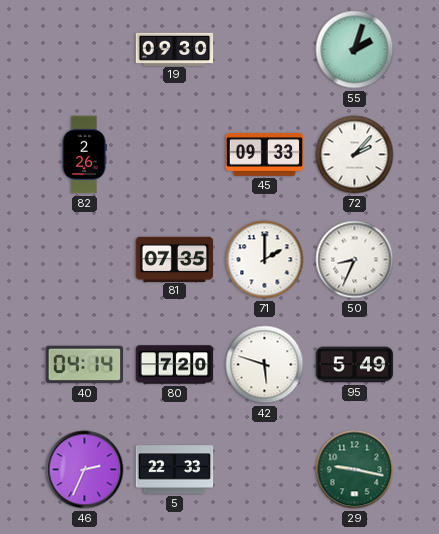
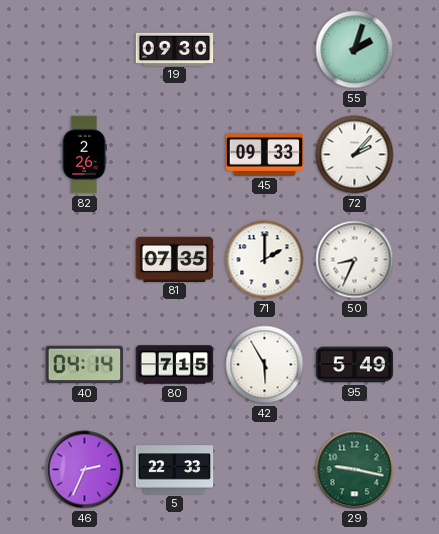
80: 7:20 -> 7:15 (175, 365)
42: 5:48 -> 5:55 (265, 365)
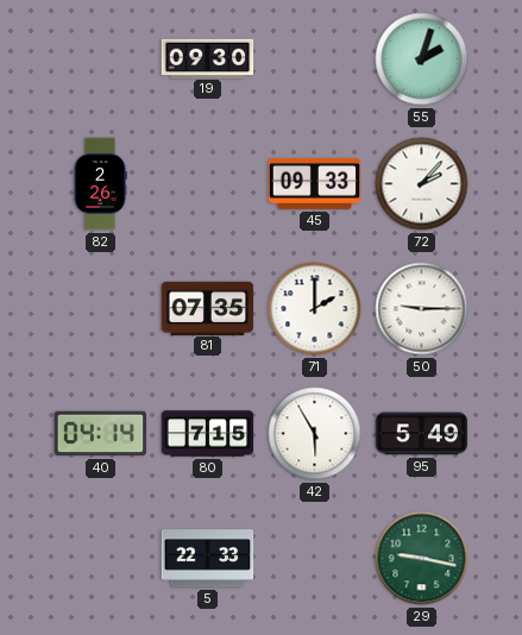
50: 8:34 -> 9:15 (422, 309)
46: 2:34 -> none (85, 470)
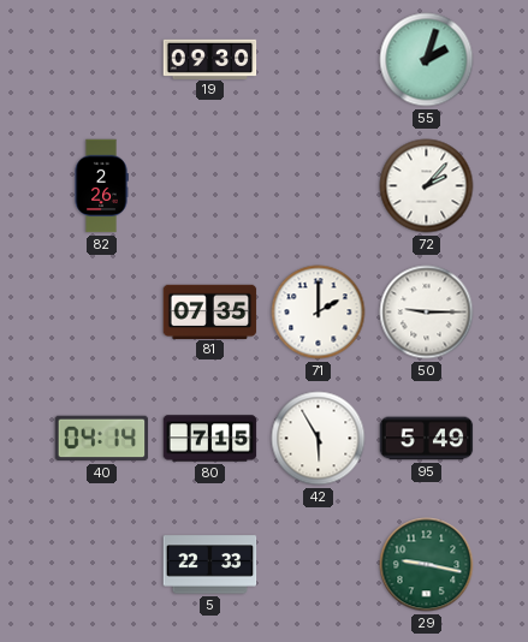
45: 09:33 -> none (315, 183)
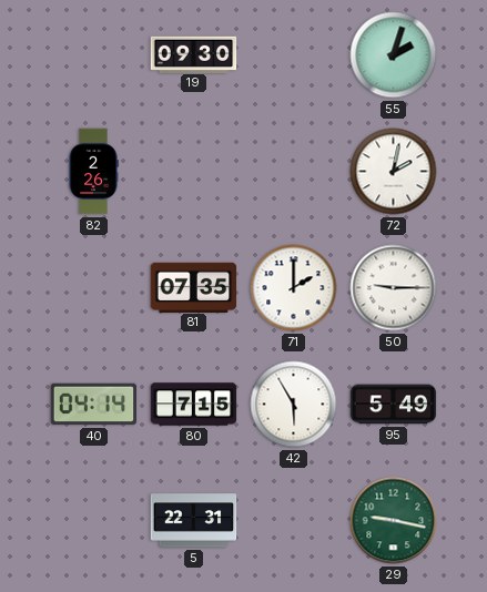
72: 2:07 -> 2:02 (394, 172)
5: 22:33 -> 22:31 (194, 521)
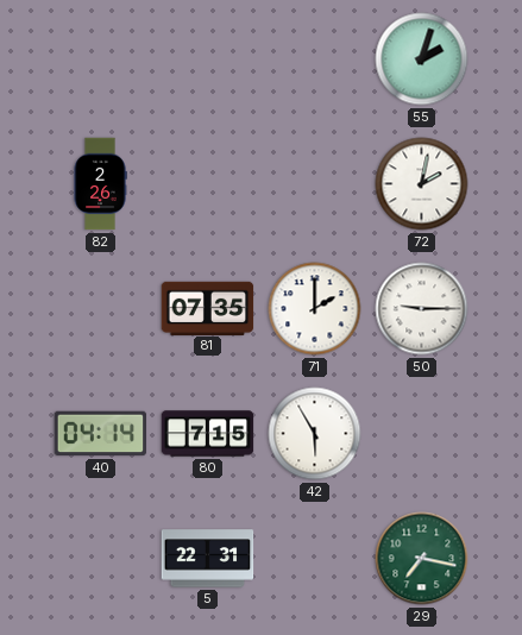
19: 09:30 -> none (194, 54)
95: 5:49 -> none (394, 405)
29: 9:17 -> 7:17 (422, 559)
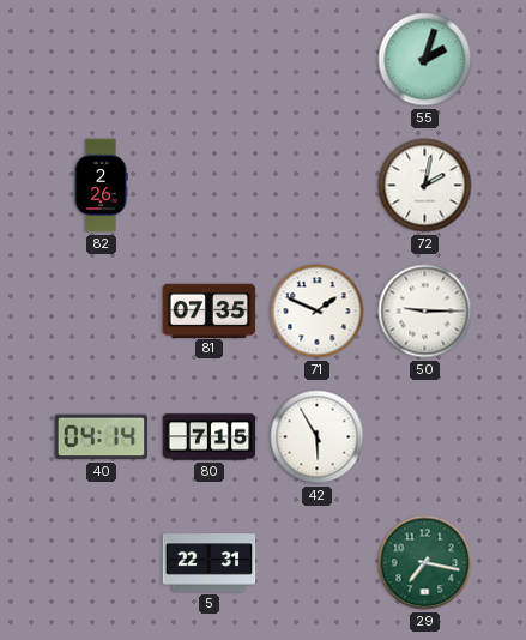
71: 2:00 -> 1:49 (318, 312)
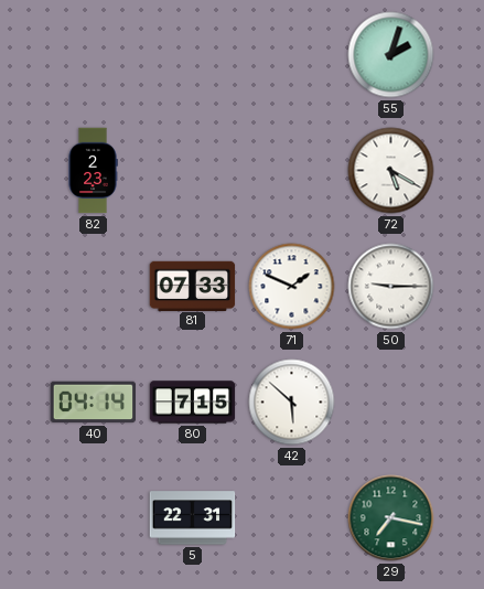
82: 2:26 -> 2:23 (93, 171)
72: 2:02 -> 5:20 (391, 171)
81: 07:35 -> 07:33 (193, 286)
42: 5:55 -> 5:52 (292, 403)
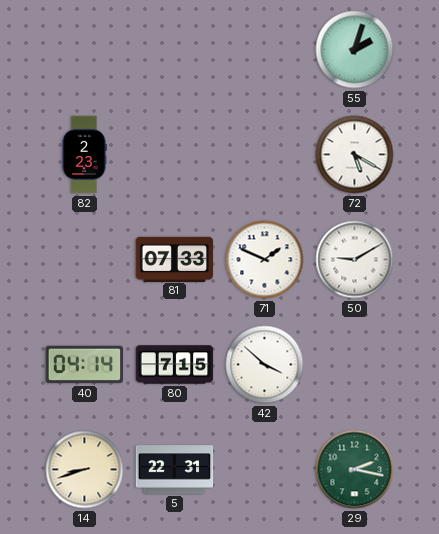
50: 9:15 -> 9:10 (355, 260)
42: 5:52 -> 3:52 (265, 365)
14: none -> 8:42 (85, 470)
29: 7:17 -> 2:17 (355, 470)
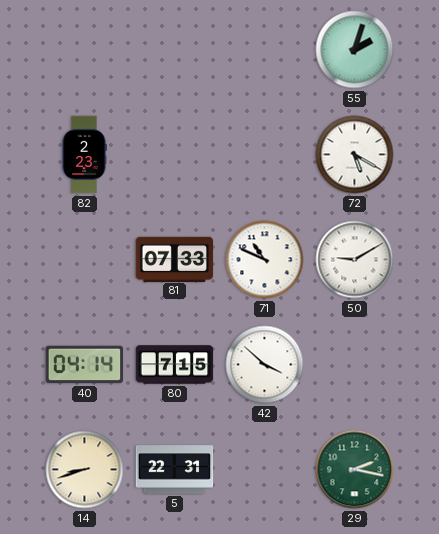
71: 1:49 -> 10:49 (265, 260)
